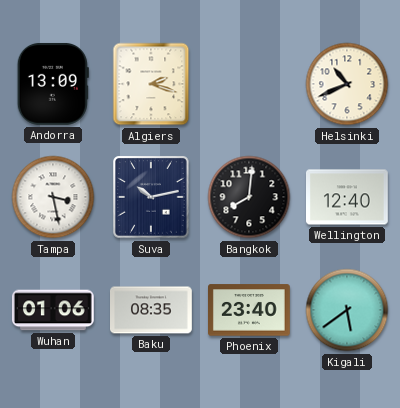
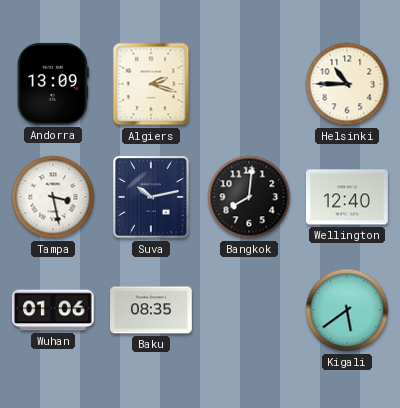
Helsinki: 10:41 -> 10:45 (347, 84)
Phoenix: 23:40 -> none (250, 310)
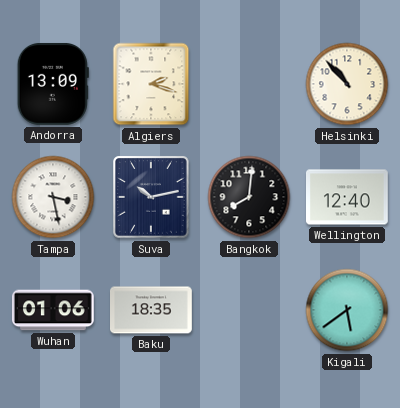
Helsinki: 10:45 -> 10:53 (347, 84)
Baku: 08:35 -> 18:35 (152, 310)
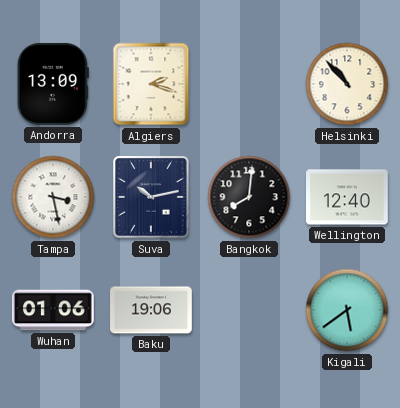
Baku: 18:35 -> 19:06 (152, 310)
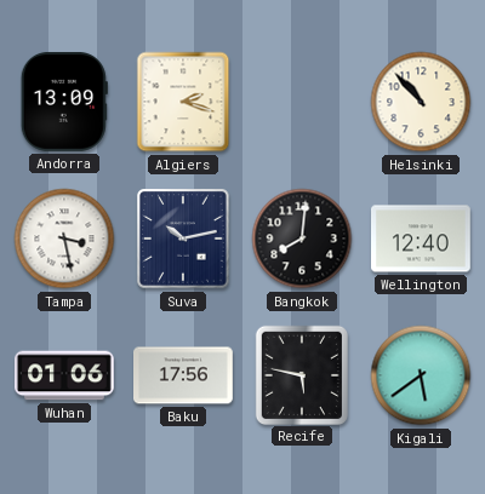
Baku: 19:06 -> 17:56 (184, 375)
Recife: none -> 5:47 (301, 374)
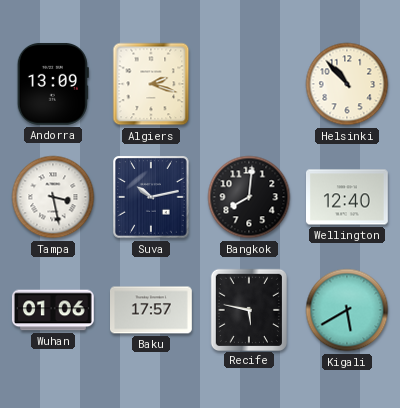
Baku: 17:56 -> 17:57 (152, 310)
Kigali: 5:39 -> 5:40 (347, 310)
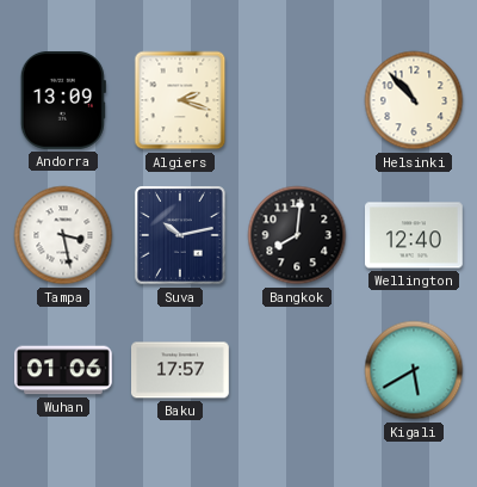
Recife: 5:47 -> none (248, 309)
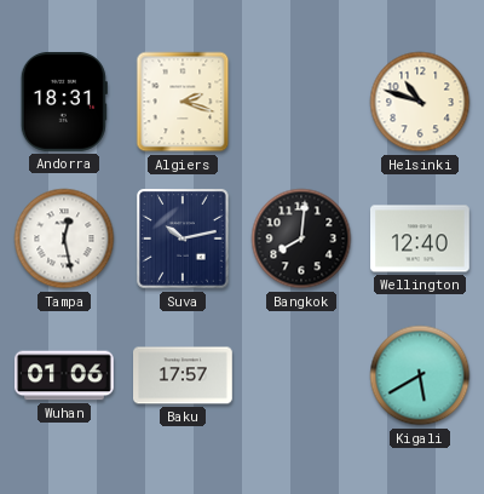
Andorra: 13:09 -> 18:31 (64, 102)
Helsinki: 10:53 -> 10:48 (420, 102)
Tampa: 3:28 -> 12:28 (64, 239)
